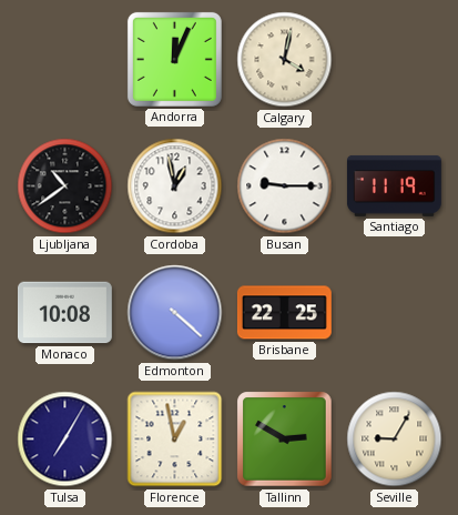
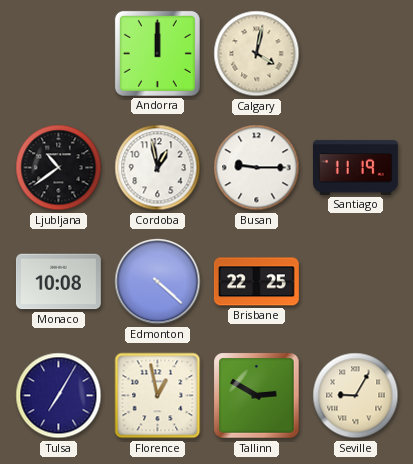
Andorra: 12:04 -> 12:00 (157, 53)
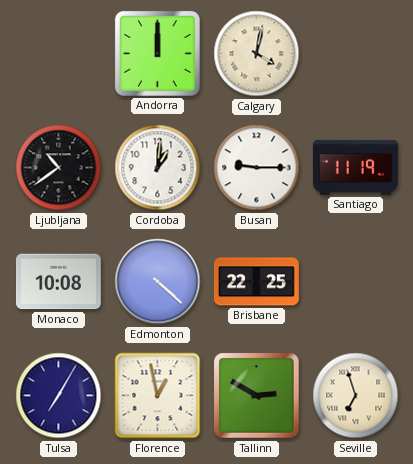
Cordoba: 12:58 -> 1:01 (158, 168)
Seville: 9:05 -> 6:57 (356, 396)
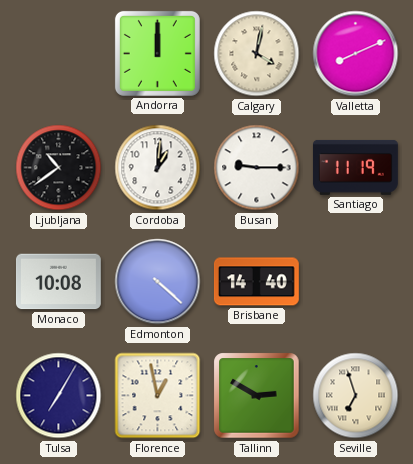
Valletta: none -> 8:11 (356, 54)
Brisbane: 22:25 -> 14:40 (256, 282)
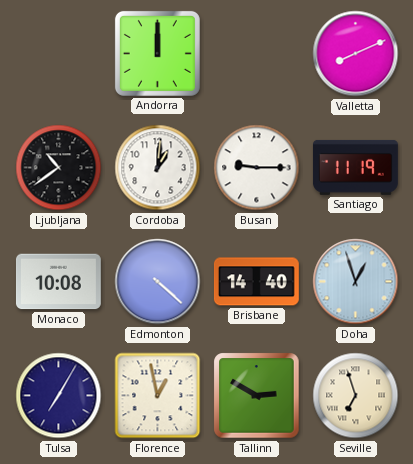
Calgary: 4:02 -> none (257, 54)
Doha: none -> 12:57 (356, 282)
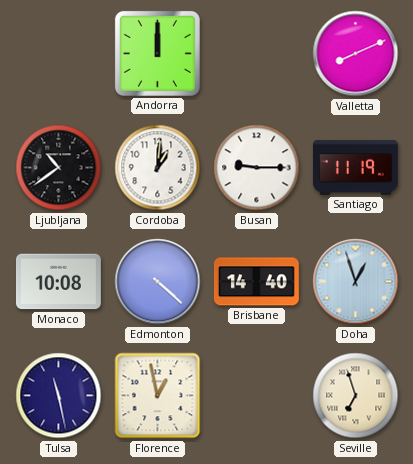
Tulsa: 7:05 -> 11:28 (59, 396)
Tallinn: 2:50 -> none (257, 396)
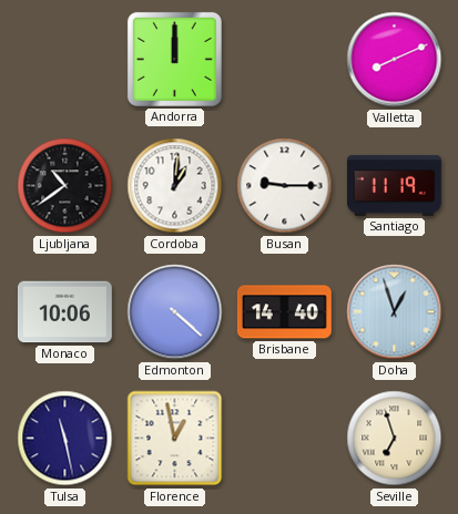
Monaco: 10:08 -> 10:06 (64, 312)
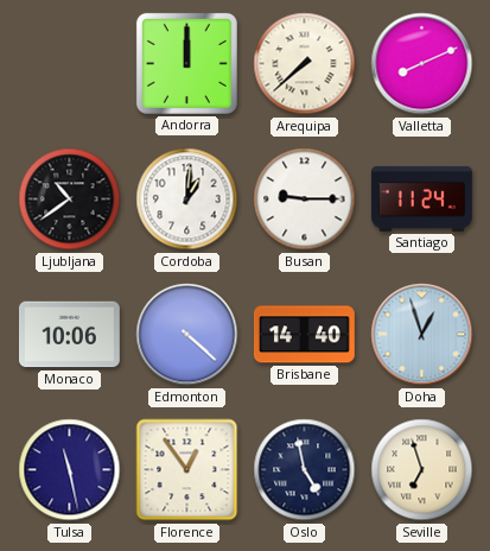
Arequipa: none -> 7:38 (305, 64)
Santiago: 11:19 -> 11:24 (421, 198)
Florence: 12:58 -> 12:54 (187, 470)
Oslo: none -> 4:58 (305, 470)
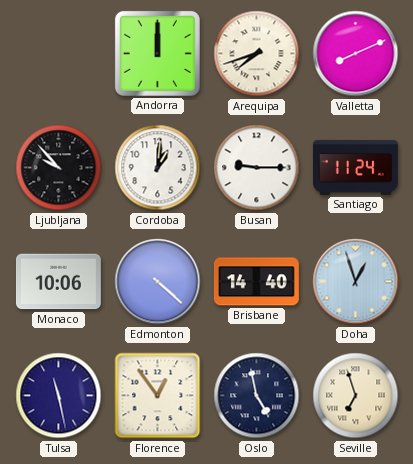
Arequipa: 7:38 -> 7:42 (257, 54)
Ljubljana: 10:39 -> 9:53 (59, 168)
